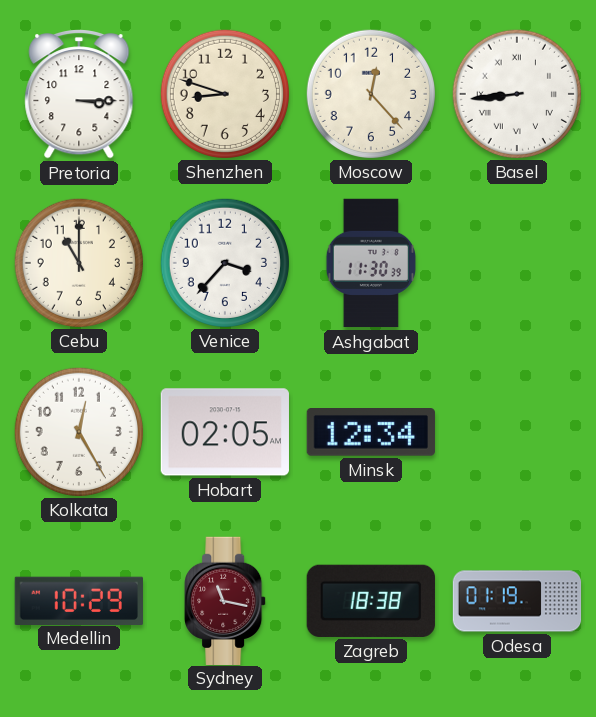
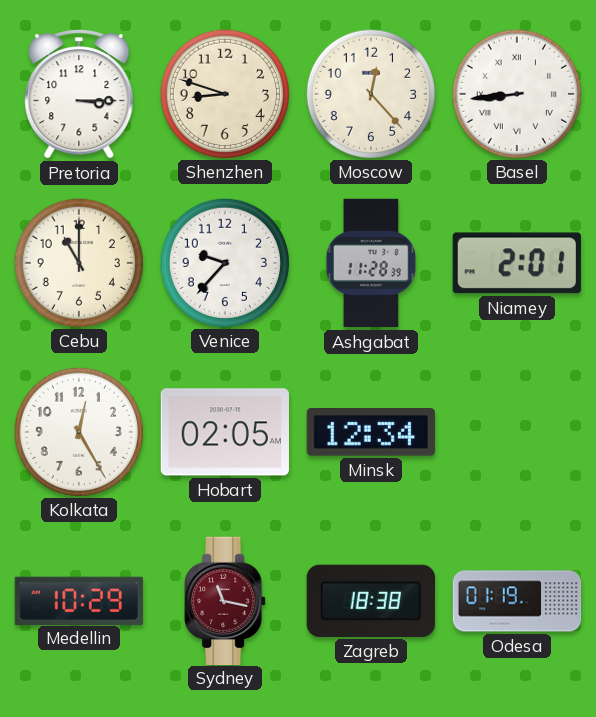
Venice: 3:37 -> 9:37 (224, 262)
Ashgabat: 11:30 -> 11:28 (370, 263)
Niamey: none -> 2:01 (517, 263)
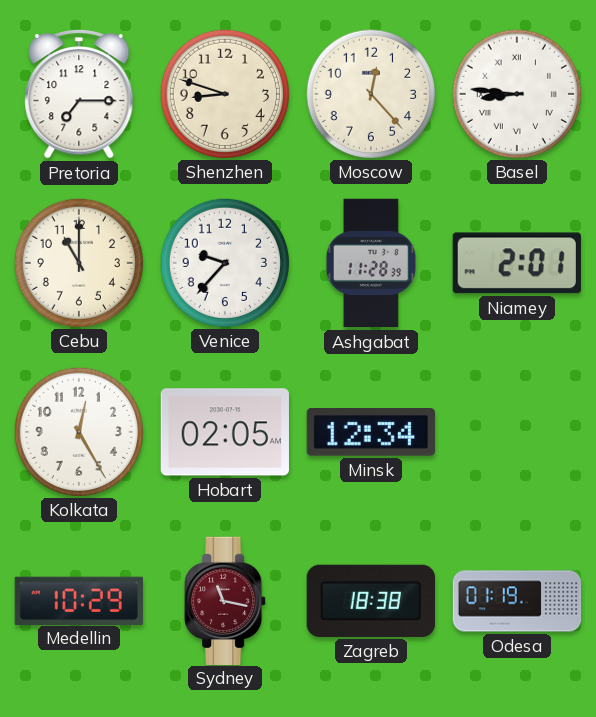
Pretoria: 3:15 -> 7:15 (79, 95)
Basel: 8:44 -> 8:46 (516, 93)
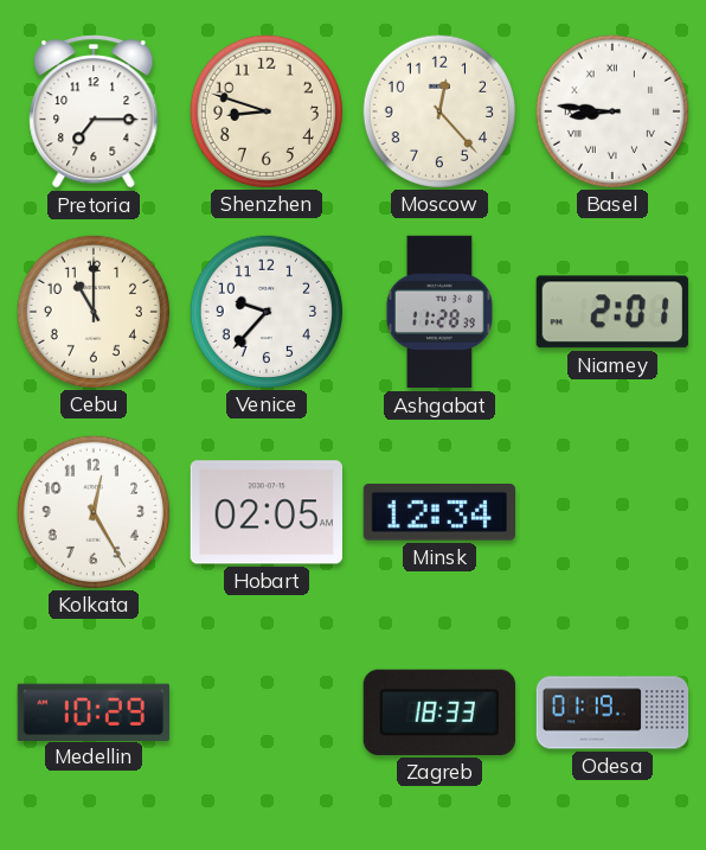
Sydney: 11:17 -> none (225, 600)
Zagreb: 18:38 -> 18:33 (439, 712)
